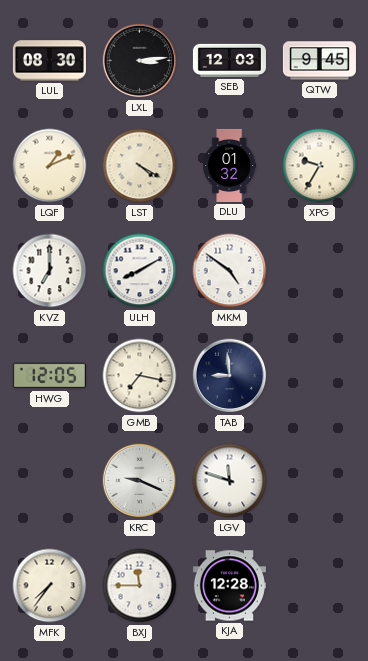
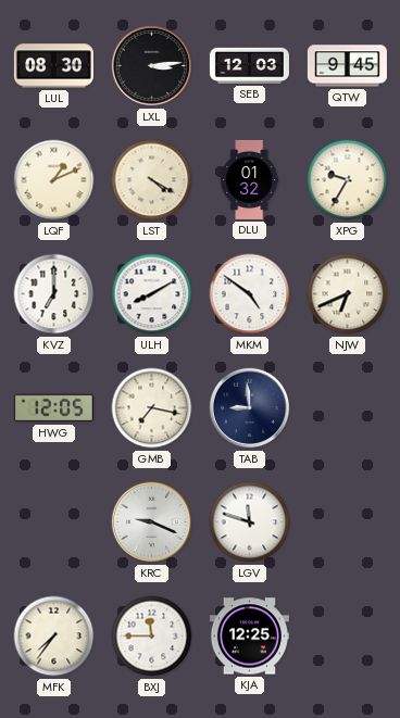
NJW: none -> 6:41 (348, 294)
KJA: 12:28 -> 12:25 (249, 637)
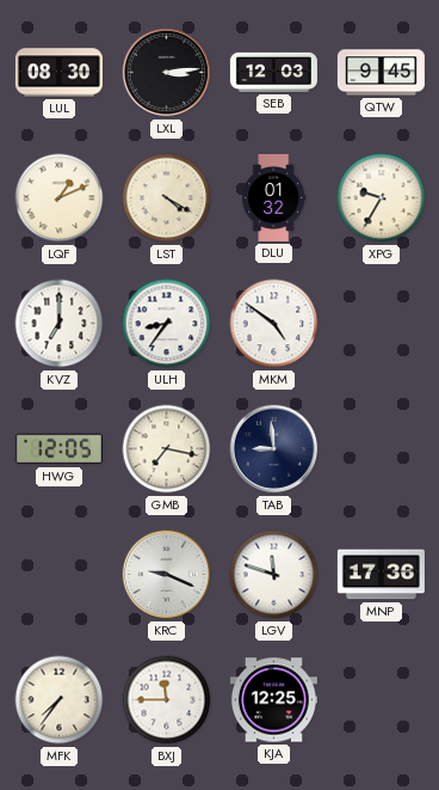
ULH: 8:10 -> 8:36 (167, 324)
NJW: 6:41 -> none (348, 294)
MNP: none -> 17:36 (381, 575)
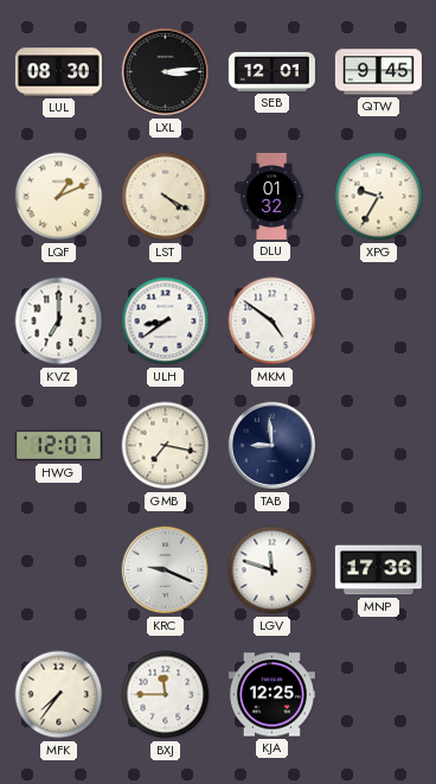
SEB: 12:03 -> 12:01 (271, 71)
ULH: 8:36 -> 8:39 (166, 321)
HWG: 12:05 -> 12:07 (58, 446)
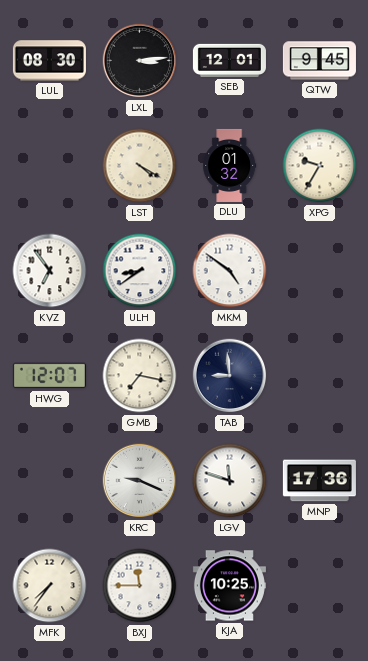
LQF: 1:11 -> none (59, 197)
KVZ: 7:00 -> 6:54 (50, 271)
KJA: 12:25 -> 10:25 (229, 586)
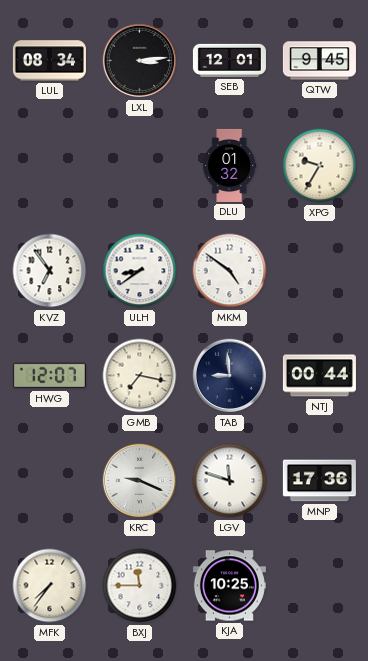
LUL: 08:30 -> 08:34 (49, 61)
LST: 4:20 -> none (140, 166)
NTJ: none -> 00:44 (319, 376)
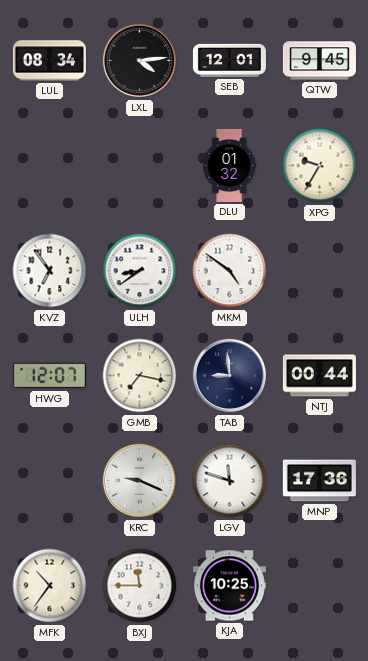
LXL: 3:14 -> 4:14 (140, 61)
MFK: 7:36 -> 10:36 (50, 586)
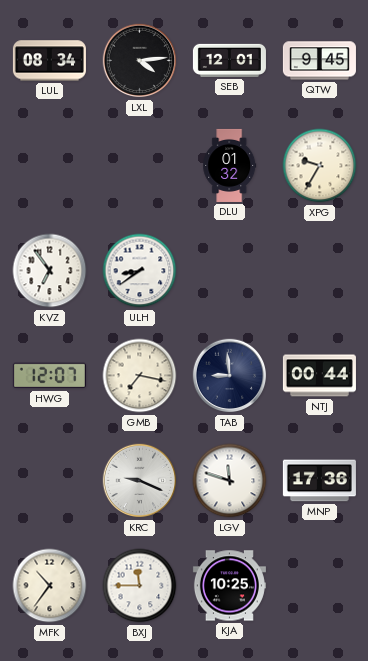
MKM: 4:51 -> none (230, 271)
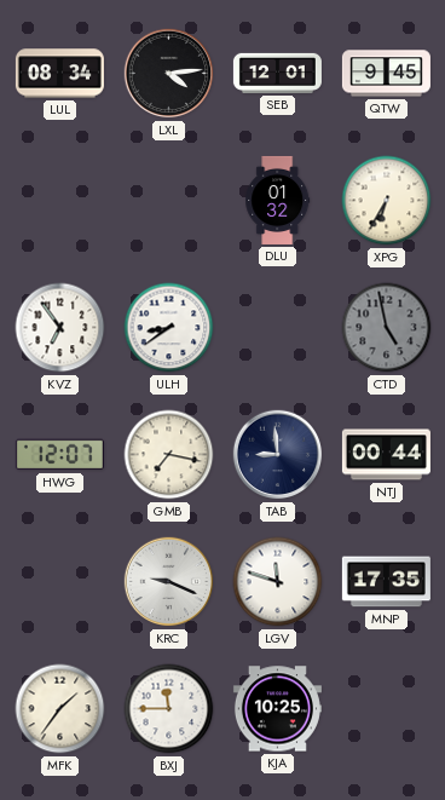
XPG: 9:35 -> 6:35 (387, 201)
CTD: none -> 4:58 (387, 328)
MNP: 17:36 -> 17:35 (386, 582)
MFK: 10:36 -> 1:36 (60, 709)
